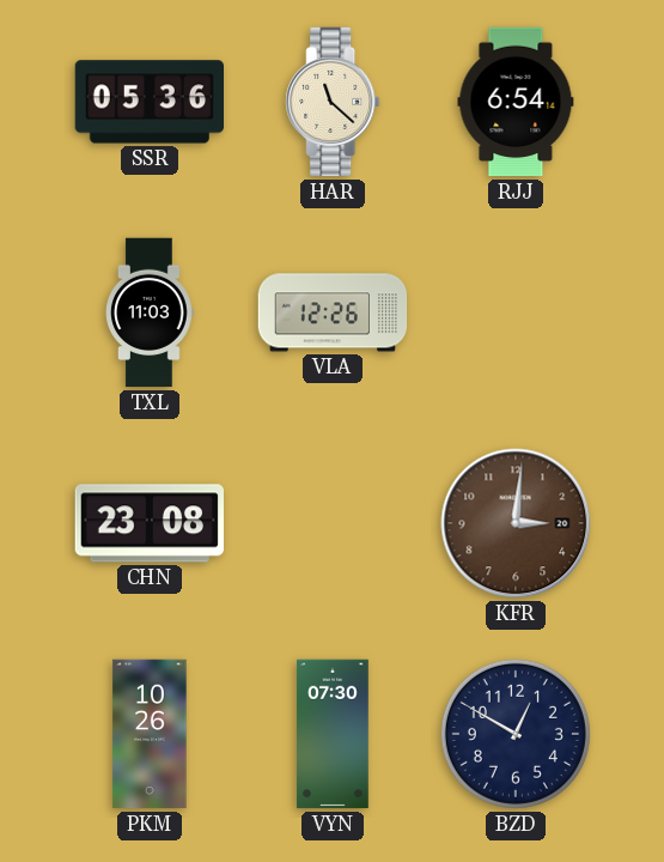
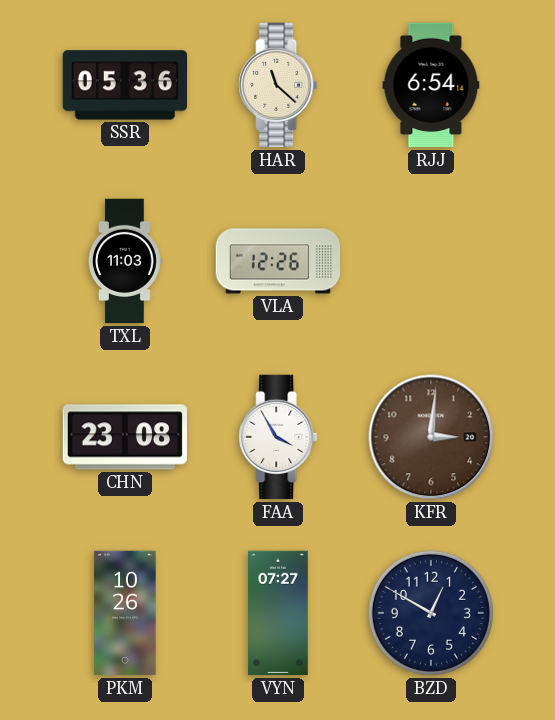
FAA: none -> 3:55 (278, 437)
VYN: 07:30 -> 07:27 (278, 613)
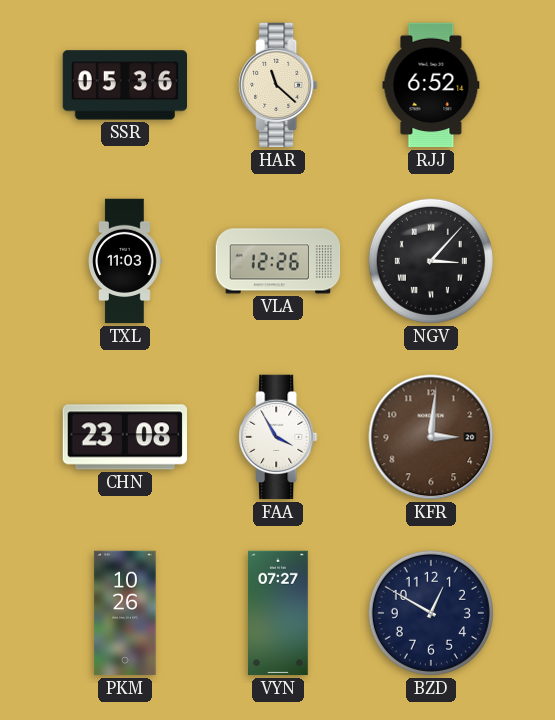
RJJ: 6:54 -> 6:52 (431, 85)
NGV: none -> 3:07 (431, 261)
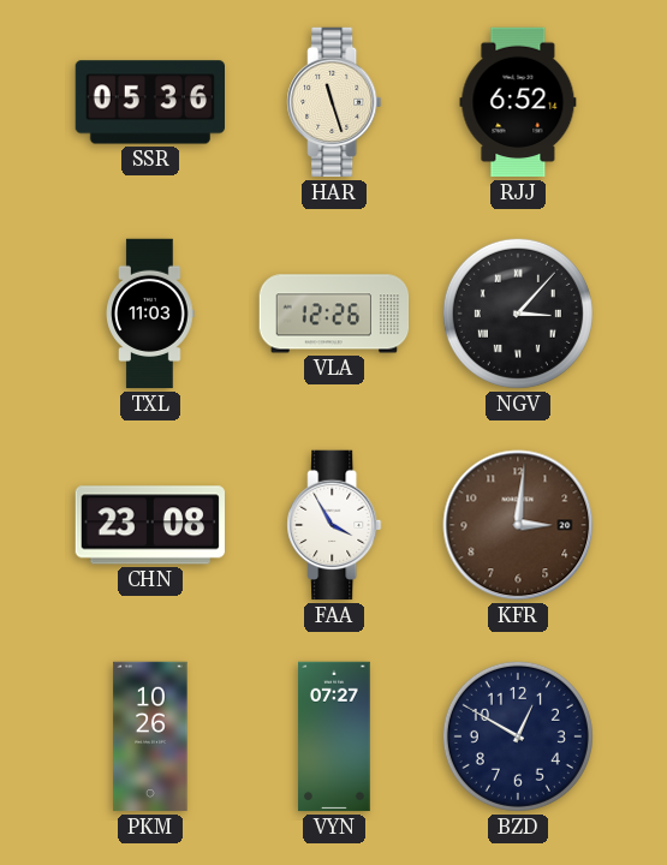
HAR: 11:22 -> 11:27 (334, 102)
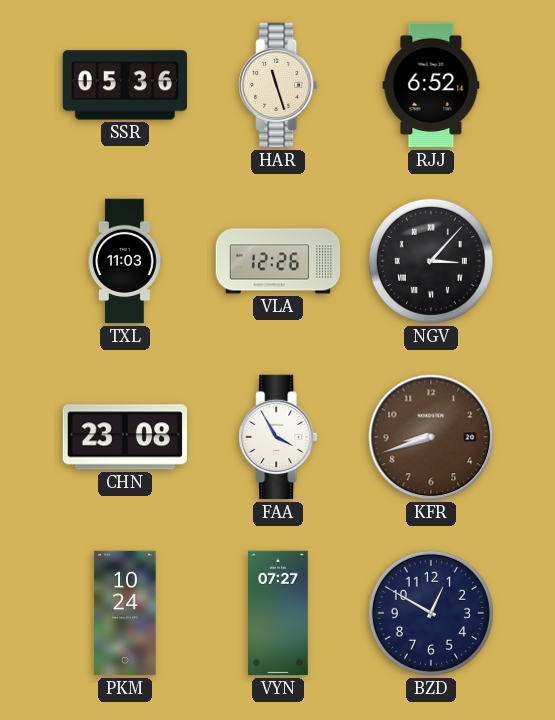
KFR: 3:01 -> 8:42 (431, 437)
PKM: 10:26 -> 10:24 (125, 613)
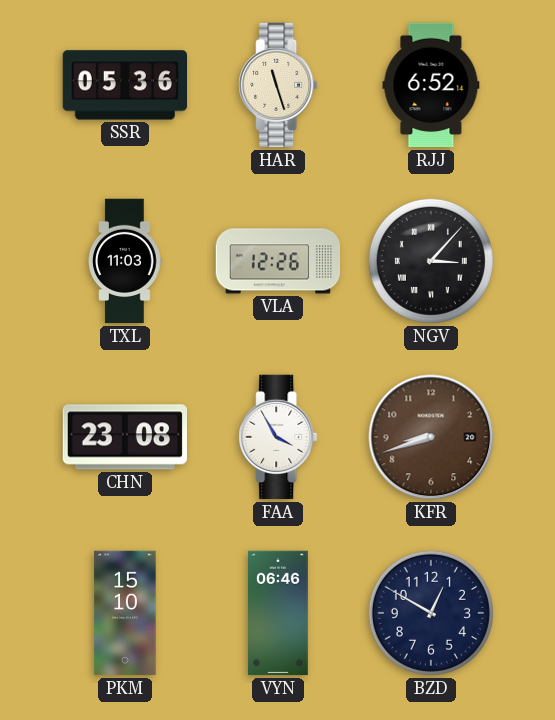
PKM: 10:24 -> 15:10 (125, 613)
VYN: 07:27 -> 06:46 (278, 613)
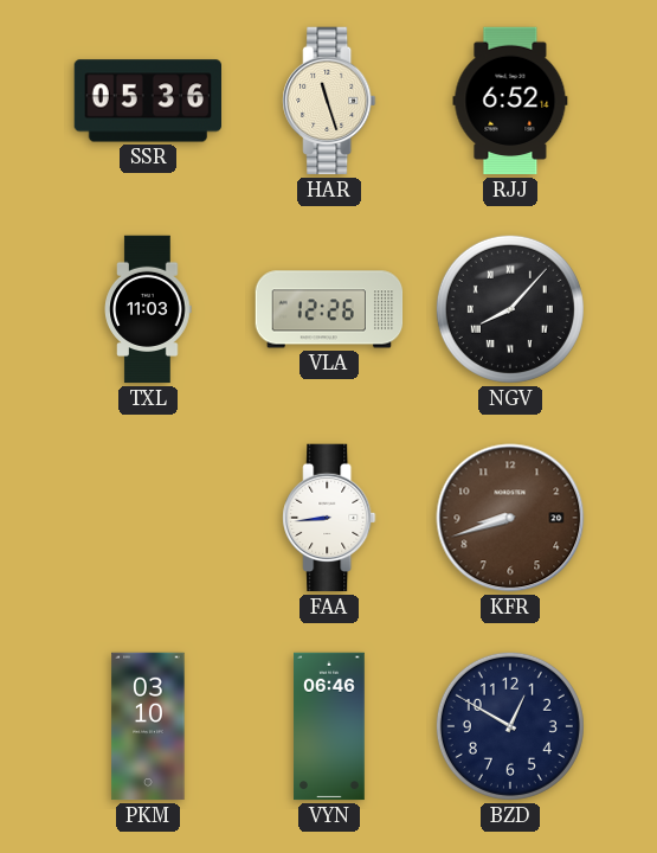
NGV: 3:07 -> 8:07 (510, 309)
CHN: 23:08 -> none (124, 437)
FAA: 3:55 -> 8:44 (329, 518)
PKM: 15:10 -> 03:10 (148, 726)
